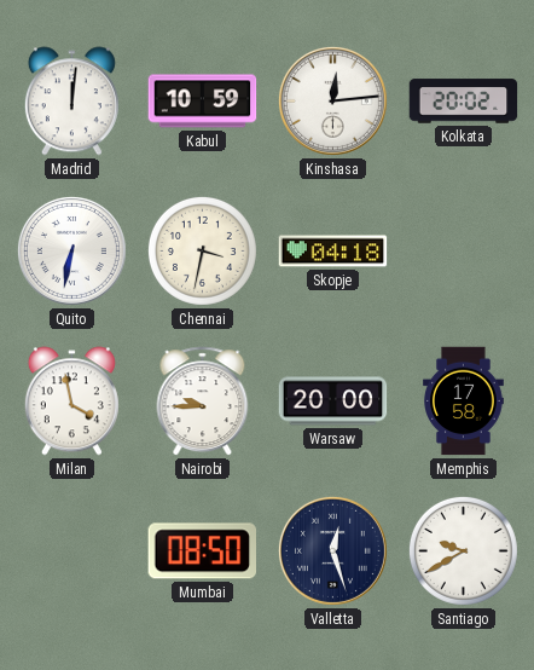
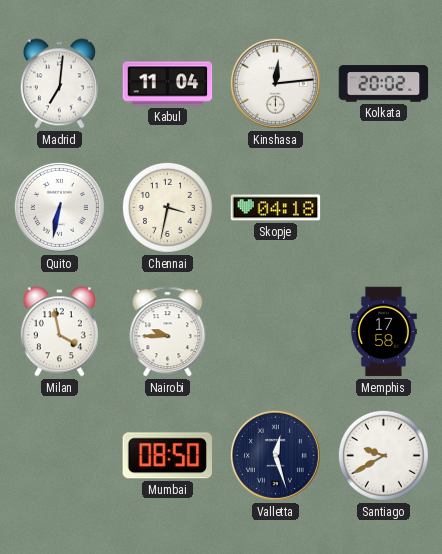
Madrid: 12:01 -> 7:01 (59, 84)
Kabul: 10:59 -> 11:04 (168, 84)
Warsaw: 20:00 -> none (333, 402)
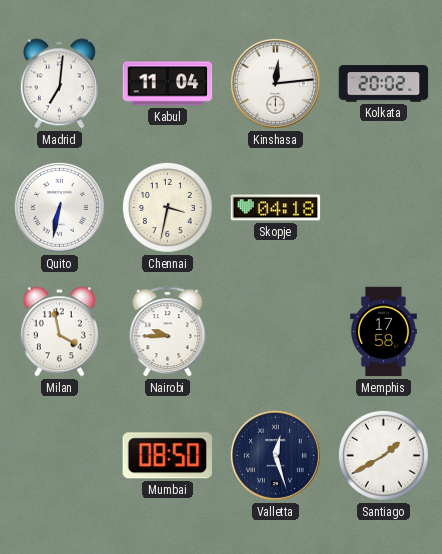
Santiago: 9:40 -> 1:40 (383, 455)
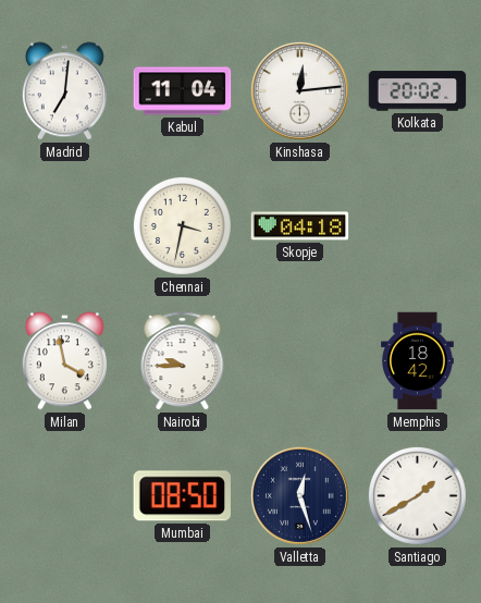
Quito: 6:32 -> none (59, 207)
Memphis: 17:58 -> 18:42 (418, 361)
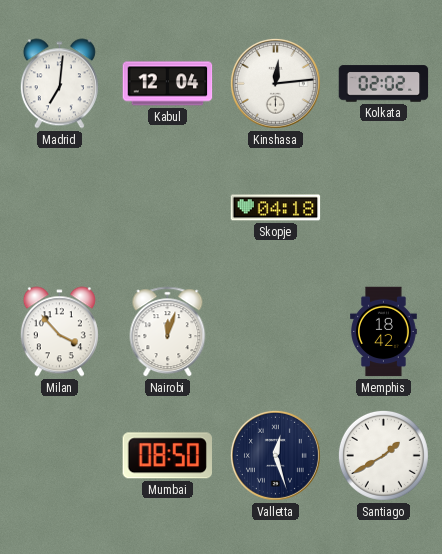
Kabul: 11:04 -> 12:04 (168, 84)
Kolkata: 20:02 -> 02:02 (384, 84)
Chennai: 3:32 -> none (182, 225)
Milan: 3:58 -> 3:53 (59, 332)
Nairobi: 9:45 -> 12:03 (168, 332)
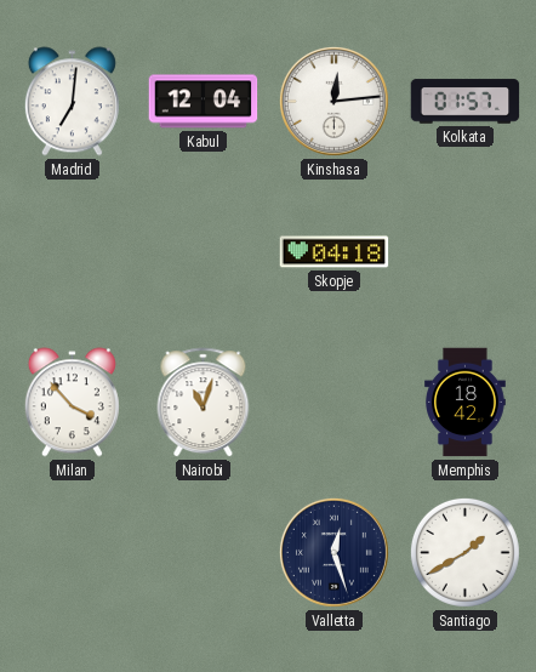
Kolkata: 02:02 -> 01:57 (466, 102)
Nairobi: 12:03 -> 11:03 (204, 403)
Mumbai: 08:50 -> none (167, 456)
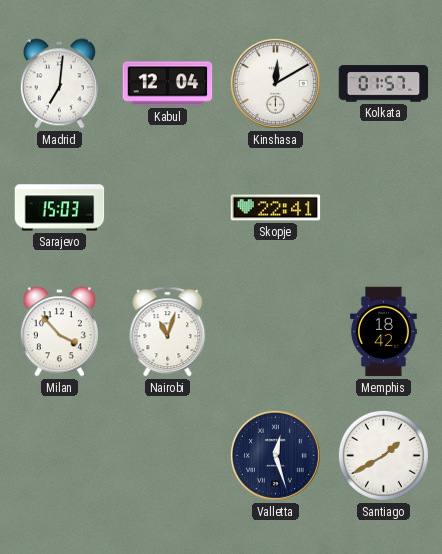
Kinshasa: 12:14 -> 12:10 (275, 83)
Sarajevo: none -> 15:03 (60, 208)
Skopje: 04:18 -> 22:41 (276, 208)
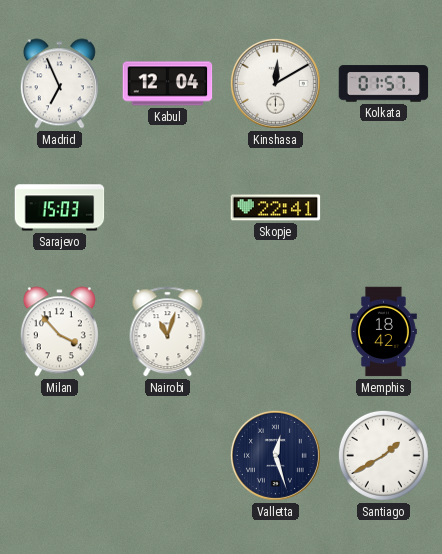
Madrid: 7:01 -> 6:56 (59, 84)
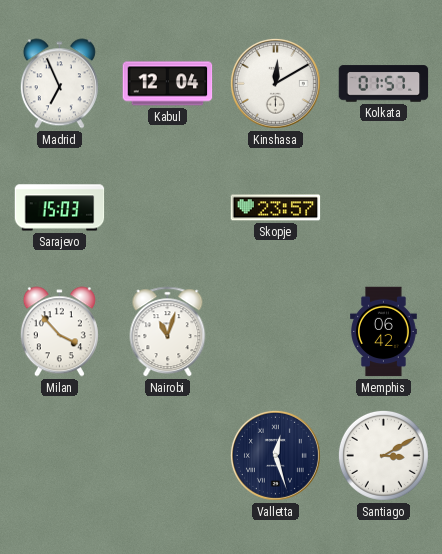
Skopje: 22:41 -> 23:57 (276, 208)
Memphis: 18:42 -> 06:42 (384, 332)
Santiago: 1:40 -> 3:10 (383, 455)
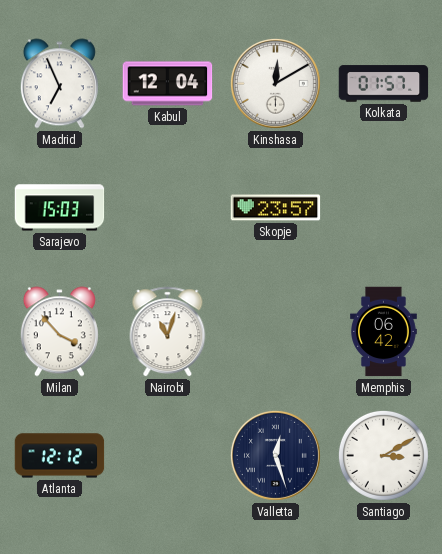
Atlanta: none -> 12:12 (60, 456)
